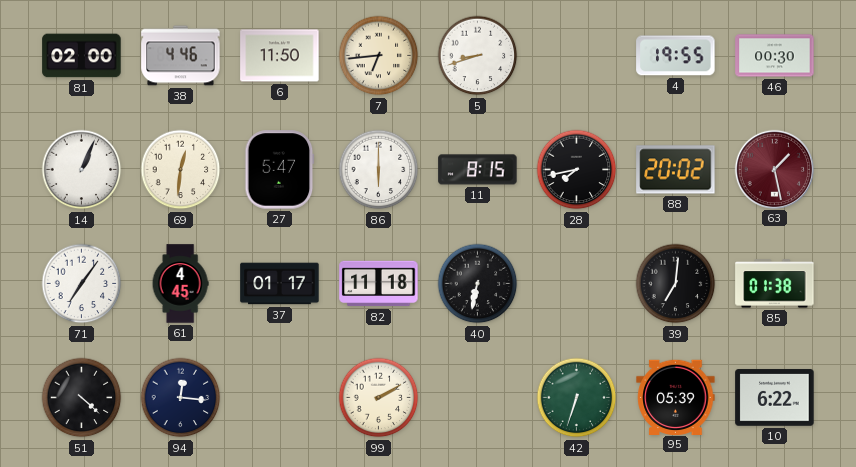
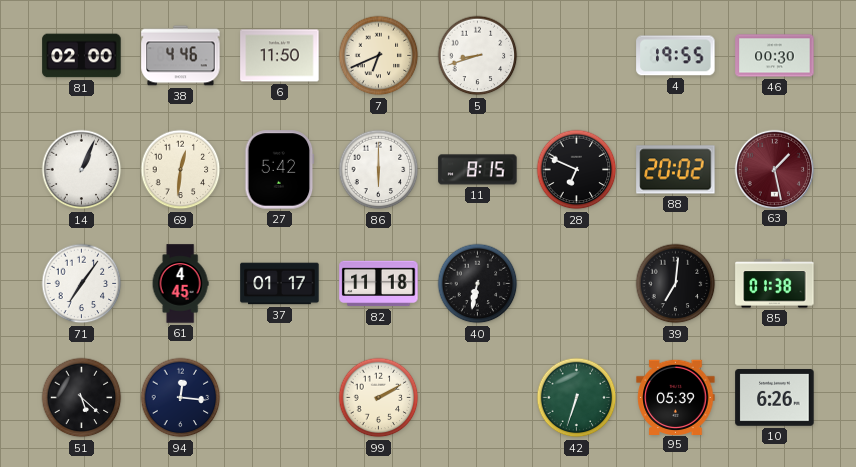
7: 6:44 -> 6:41 (379, 56)
27: 5:47 -> 5:42 (280, 170)
28: 7:43 -> 6:49 (577, 170)
51: 4:22 -> 5:22 (82, 398)
10: 6:22 -> 6:26 (775, 398)
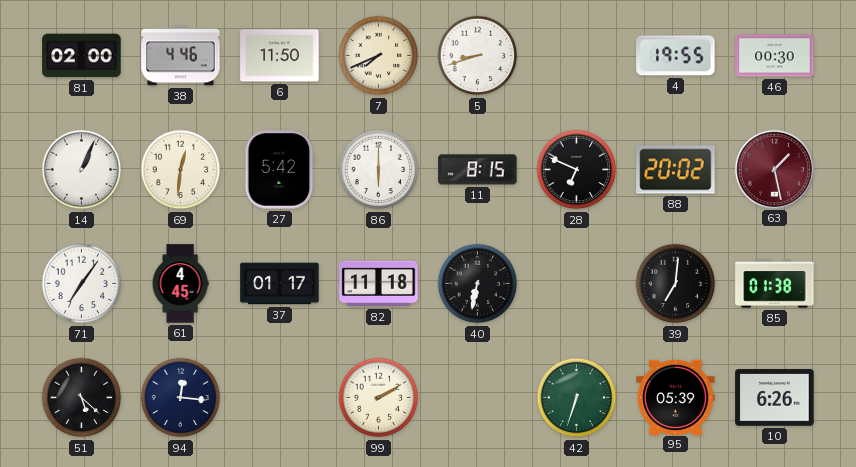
7: 6:41 -> 7:41 (379, 56)
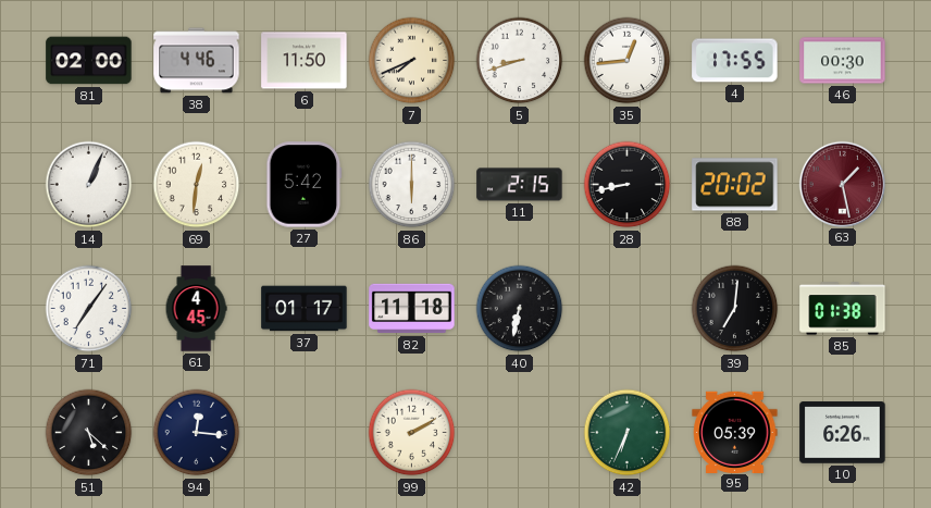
35: none -> 12:44 (628, 61)
4: 19:55 -> 17:55 (735, 61)
11: 8:15 -> 2:15 (520, 185)
28: 6:49 -> 8:43 (628, 185)
42: 6:33 -> 6:34 (628, 433)
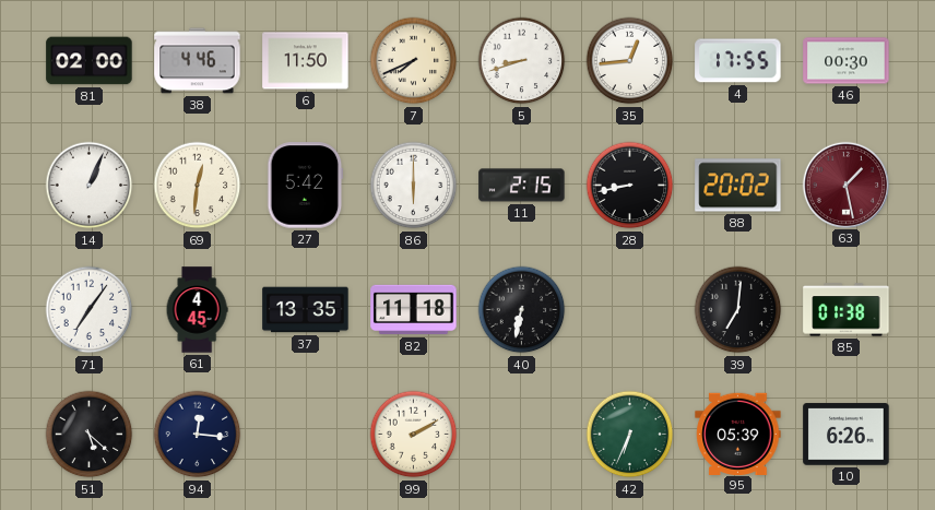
37: 01:17 -> 13:35 (306, 310)
